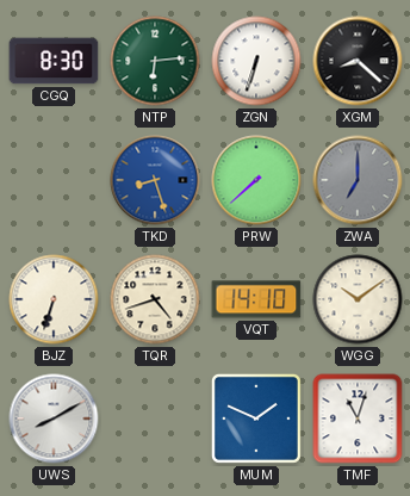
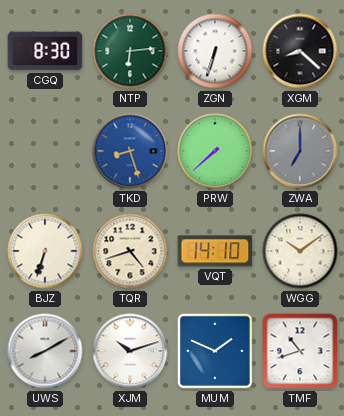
XJM: none -> 10:12 (130, 351)
TMF: 11:03 -> 10:42 (300, 351)
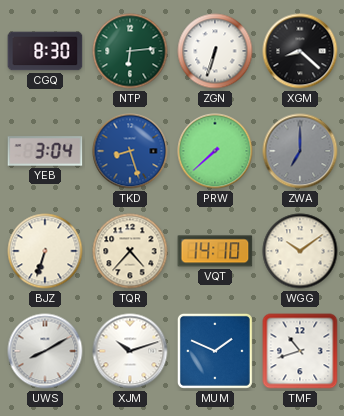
YEB: none -> 3:04 (45, 151)
TQR: 4:42 -> 4:37 (130, 251)
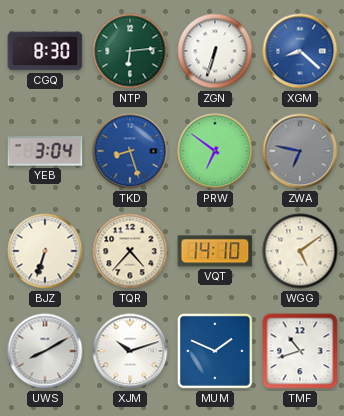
XGM dial: black -> blue (300, 51)
PRW: 7:38 -> 6:51 (215, 151)
ZWA: 7:00 -> 6:47 (300, 151)
WGG: 10:09 -> 5:09 (300, 251)
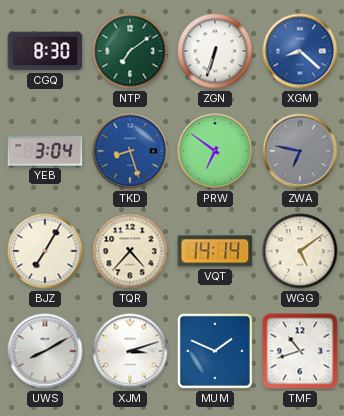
NTP: 6:14 -> 7:09 (130, 51)
BJZ: 6:33 -> 7:05 (45, 251)
VQT: 14:10 -> 14:14 (215, 251)
XJM: 10:12 -> 3:12 (130, 351)
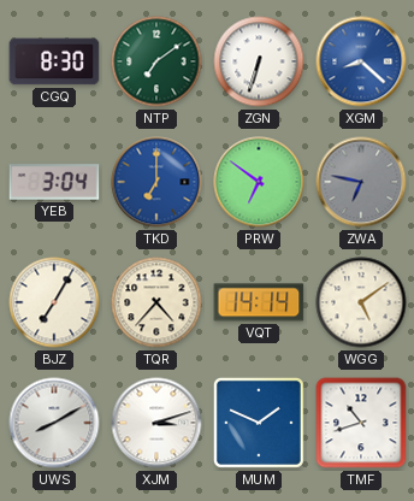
TKD: 8:27 -> 7:00 (156, 182)
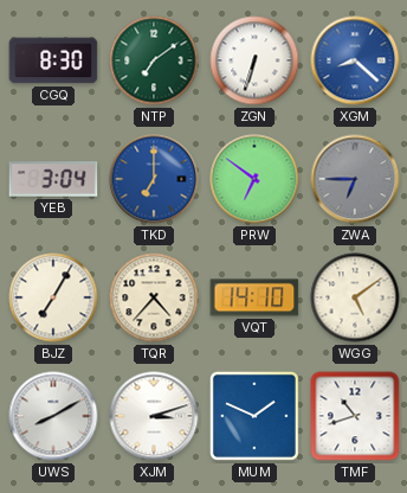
ZWA: 6:47 -> 6:45 (355, 179)
VQT: 14:14 -> 14:10 (254, 297)
